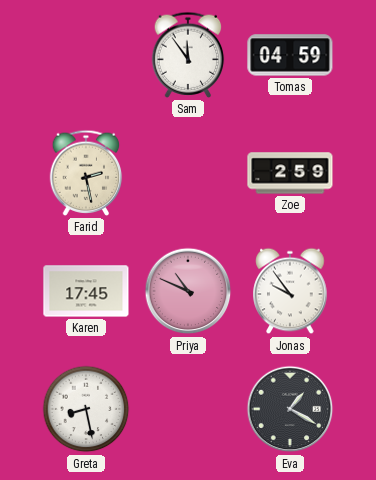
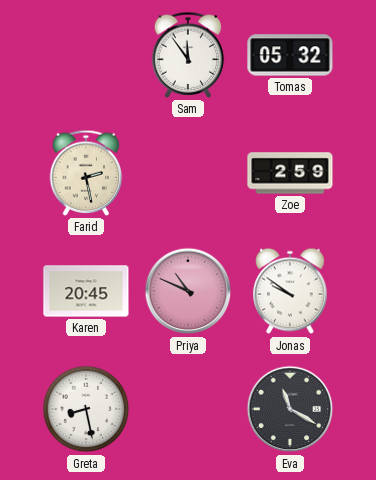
Tomas: 04:59 -> 05:32 (290, 55)
Karen: 17:45 -> 20:45 (86, 291)
Jonas: 9:54 -> 9:51 (290, 291)
Eva: 1:20 -> 11:20 (290, 409)
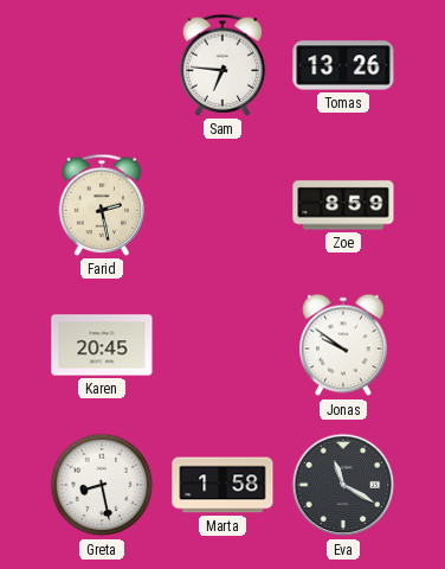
Sam: 11:54 -> 6:46 (222, 65)
Tomas: 05:32 -> 13:26 (343, 65)
Zoe: 2:59 -> 8:59 (343, 205)
Priya: 10:49 -> none (188, 291)
Marta: none -> 1:58 (222, 485)
